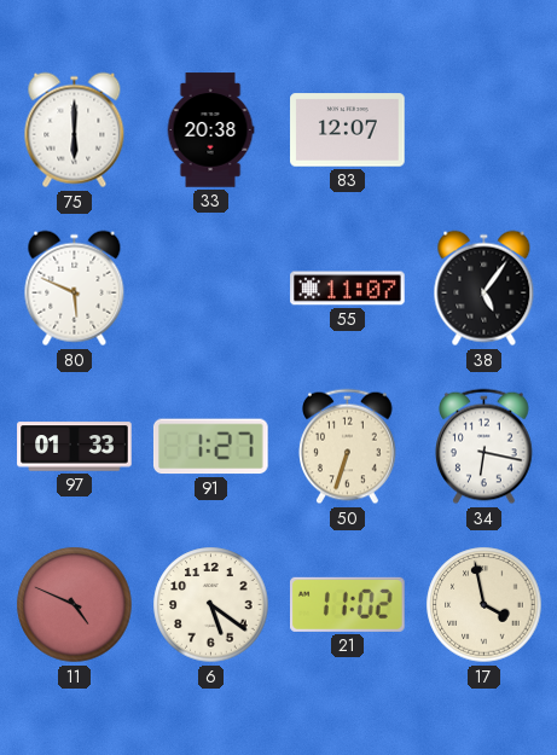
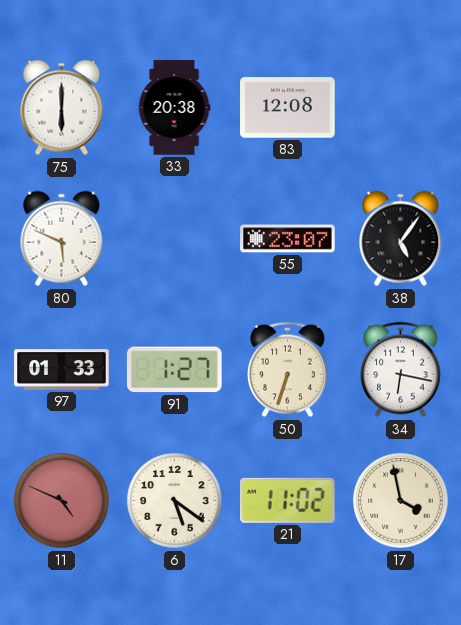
83: 12:07 -> 12:08 (288, 108)
55: 11:07 -> 23:07 (288, 239)
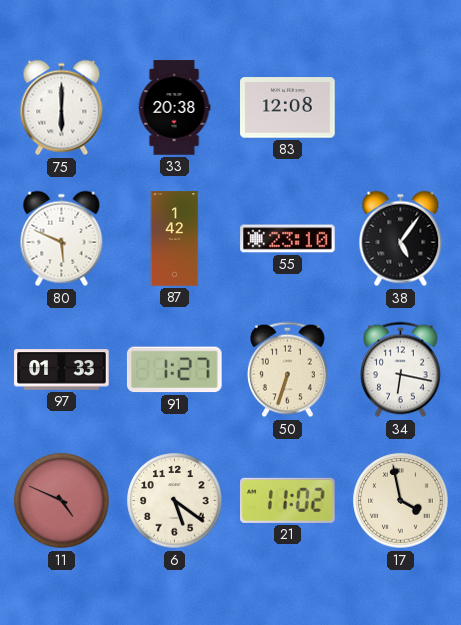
87: none -> 1:42 (175, 239)
55: 23:07 -> 23:10 (288, 239)
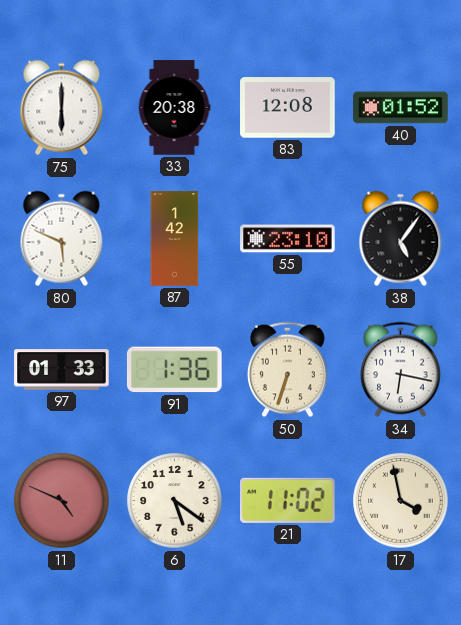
40: none -> 01:52 (401, 108)
91: 1:27 -> 1:36 (175, 370)
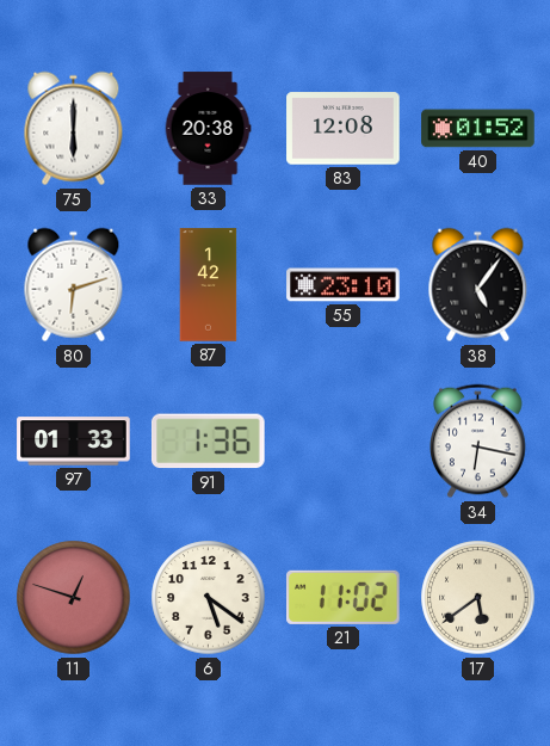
80: 5:49 -> 6:12 (74, 285)
50: 6:33 -> none (288, 370)
11: 4:49 -> 12:48 (74, 598)
17: 3:58 -> 5:39 (478, 598)
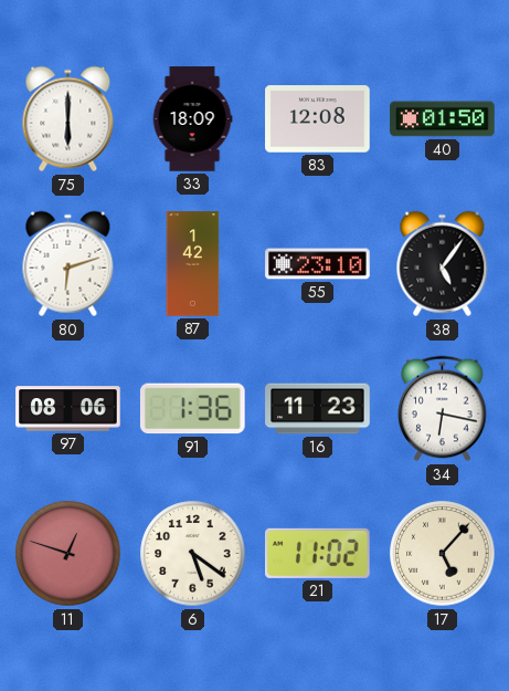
33: 20:38 -> 18:09 (192, 119)
40: 01:52 -> 01:50 (443, 119)
97: 01:33 -> 08:06 (68, 409)
16: none -> 11:23 (318, 409)
17: 5:39 -> 5:07 (443, 554)
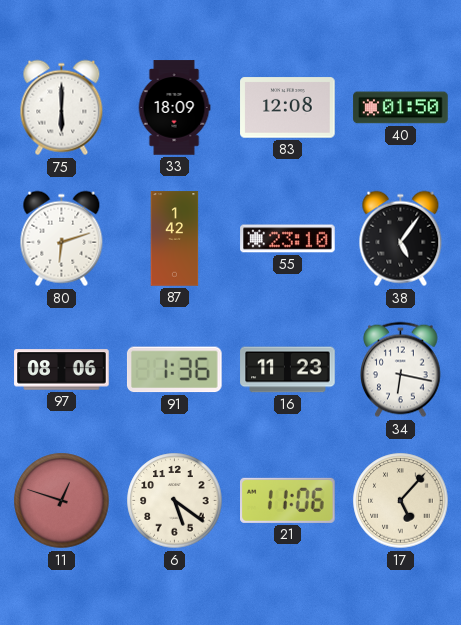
21: 11:02 -> 11:06 (288, 500)
